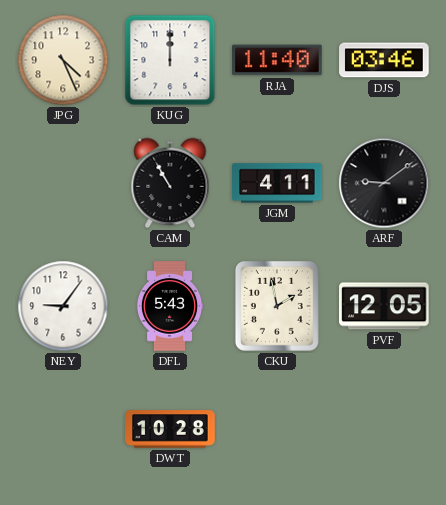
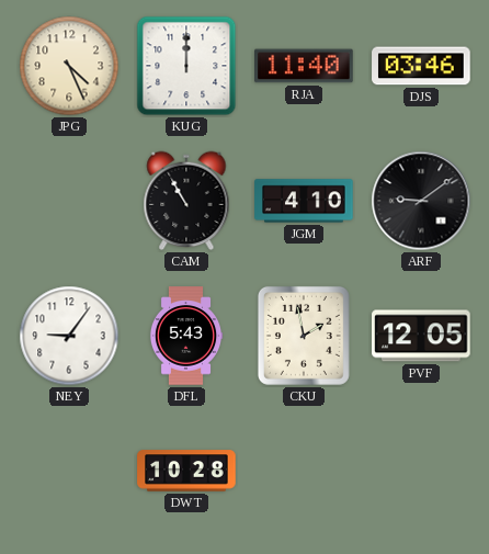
JGM: 4:11 -> 4:10 (304, 201)
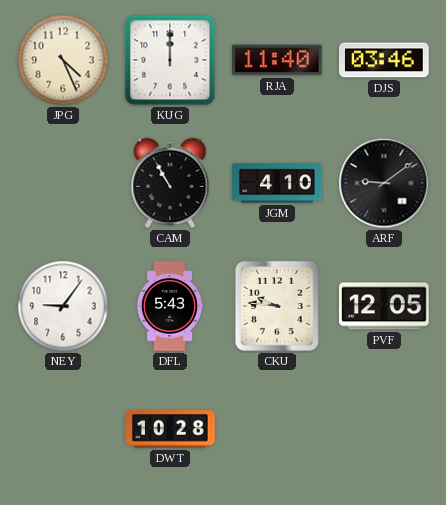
CKU: 1:58 -> 9:46 (277, 306)
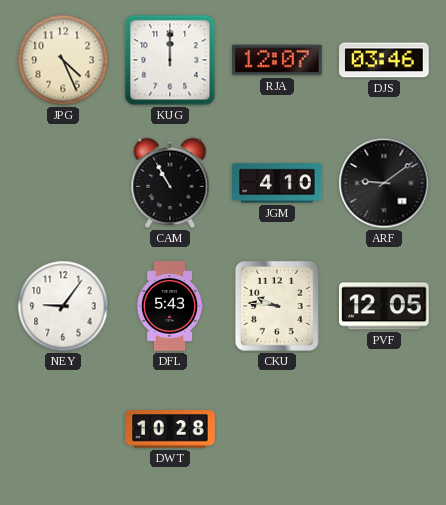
RJA: 11:40 -> 12:07 (277, 60)
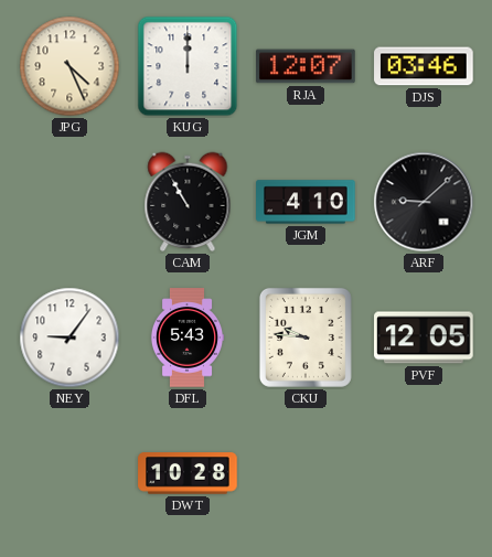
ARF: 9:09 -> 9:08 (424, 202)
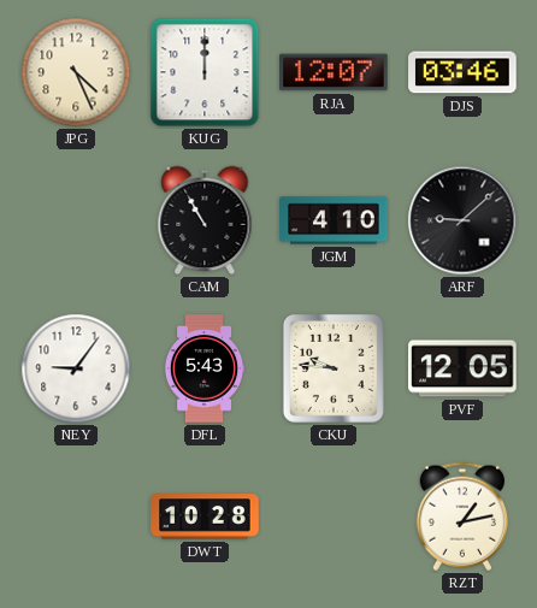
RZT: none -> 1:13 (462, 516)
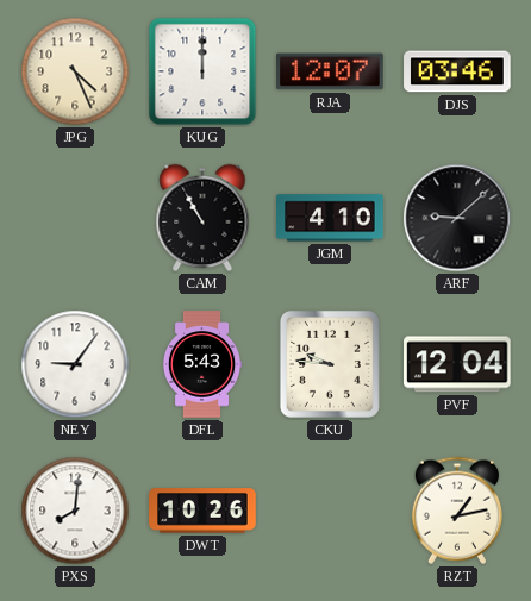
PVF: 12:05 -> 12:04 (457, 364)
PXS: none -> 8:01 (75, 511)
DWT: 10:28 -> 10:26 (202, 511)
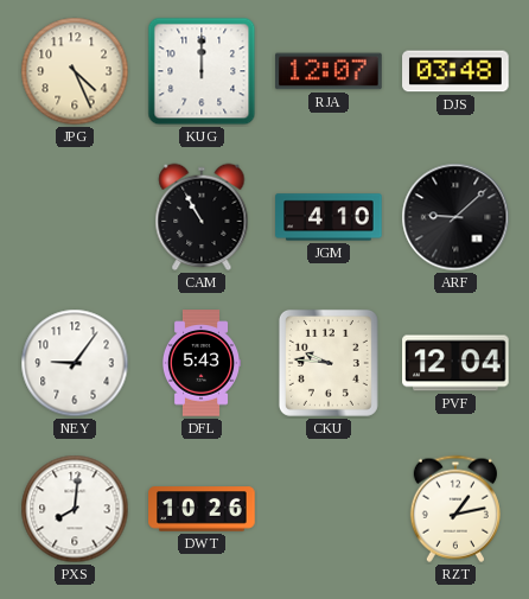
DJS: 03:46 -> 03:48 (455, 71)
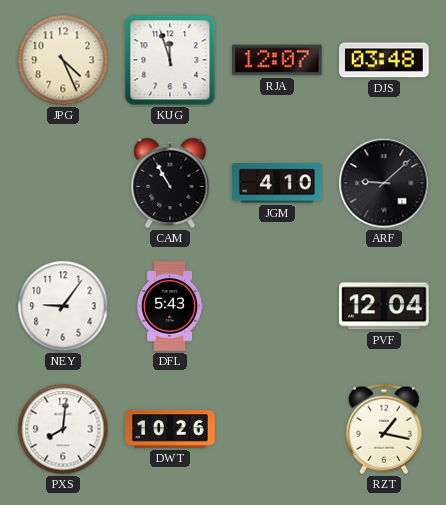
KUG: 12:00 -> 11:57 (170, 60)
CKU: 9:46 -> none (329, 363)
RZT: 1:13 -> 1:17 (384, 429)
